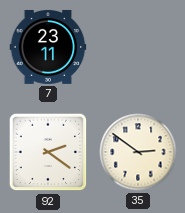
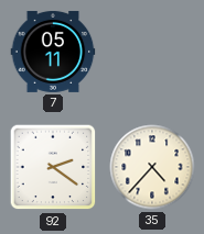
7: 23:11 -> 05:11 (53, 52)
35: 2:51 -> 4:37 (152, 167)
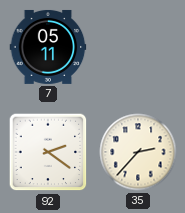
35: 4:37 -> 2:37 (138, 152)
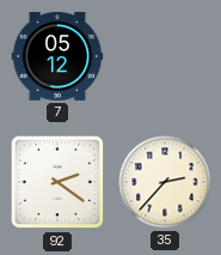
7: 05:11 -> 05:12 (57, 56)
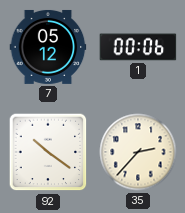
1: none -> 00:06 (138, 47)
92: 2:21 -> 10:21 (48, 152)
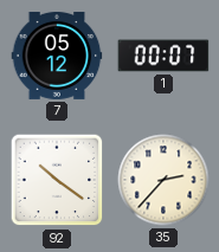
1: 00:06 -> 00:07 (163, 56)
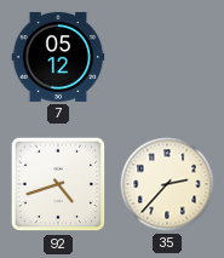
1: 00:07 -> none (163, 56)
92: 10:21 -> 4:42 (58, 184)
